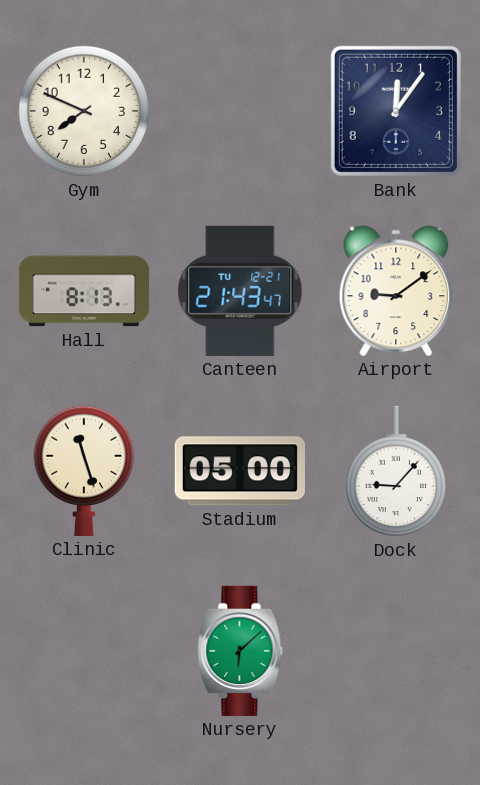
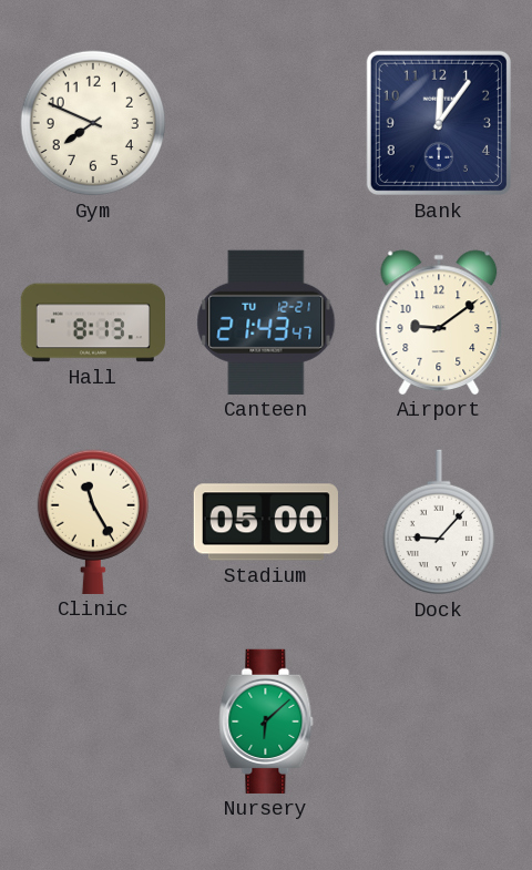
Clinic: 11:27 -> 11:25 (93, 522)
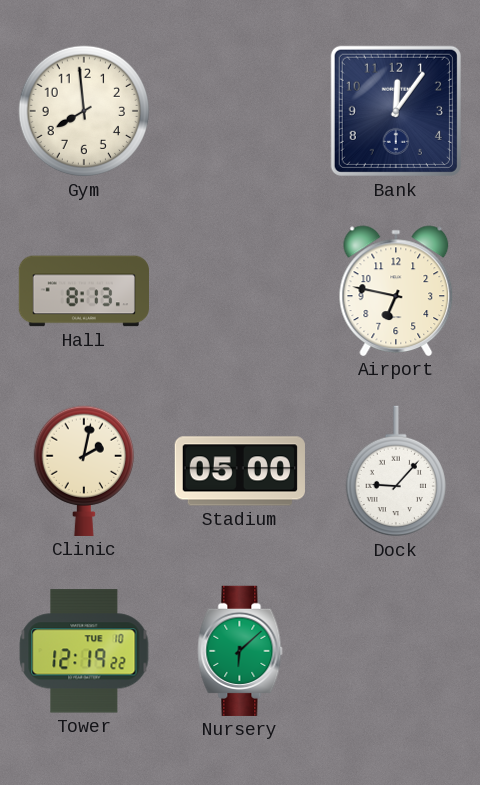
Gym: 7:49 -> 7:59 (84, 111)
Canteen: 21:43 -> none (266, 323)
Airport: 9:09 -> 6:47 (396, 291)
Clinic: 11:25 -> 2:02 (84, 471)
Tower: none -> 12:19 (84, 651)
